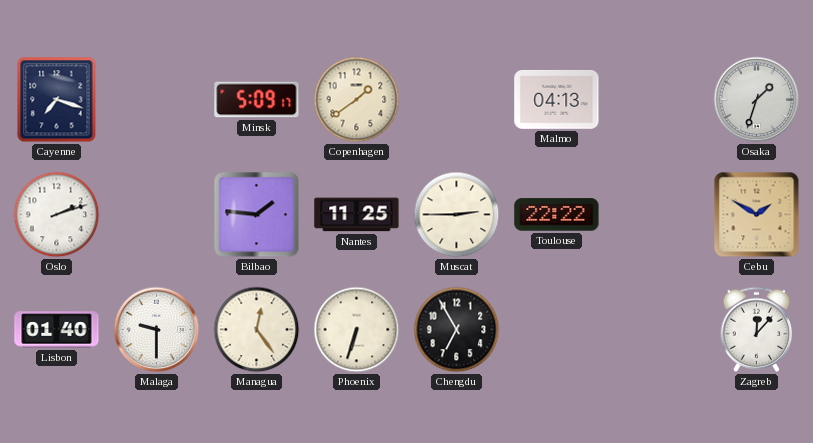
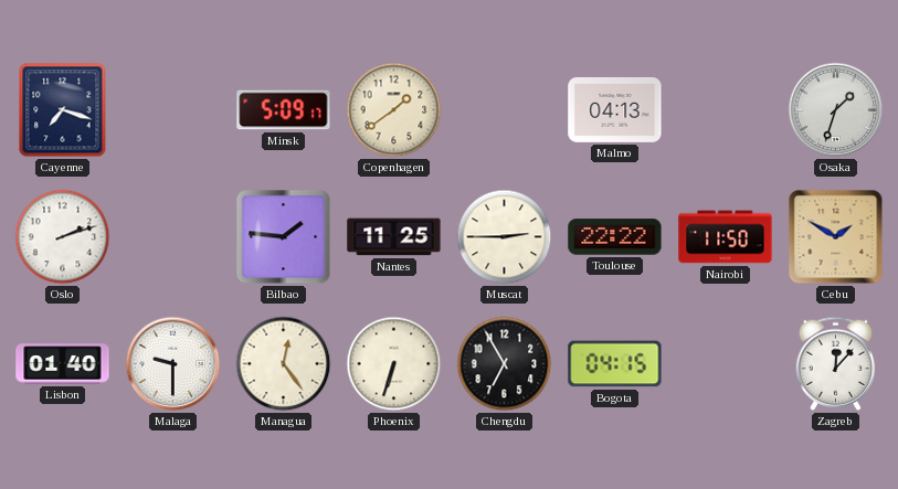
Nairobi: none -> 11:50 (726, 237)
Bogota: none -> 04:15 (615, 364)
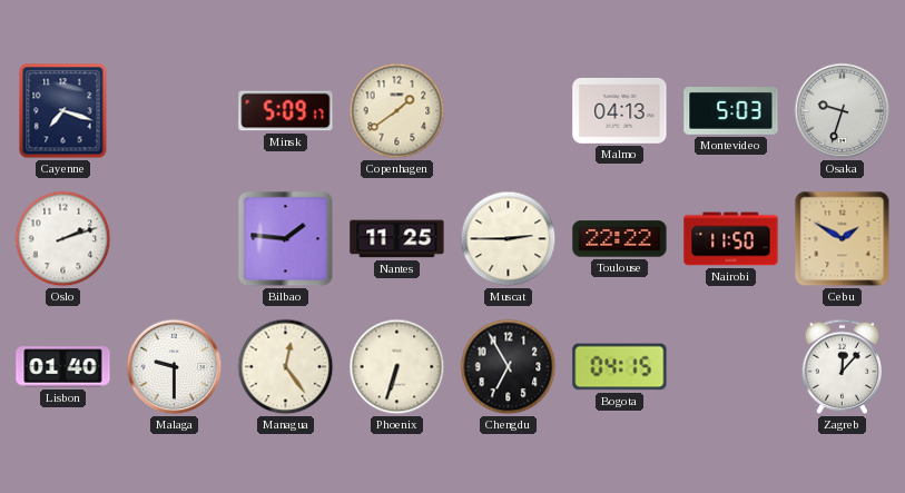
Montevideo: none -> 5:03 (731, 111)
Osaka: 1:33 -> 9:33 (843, 111)
